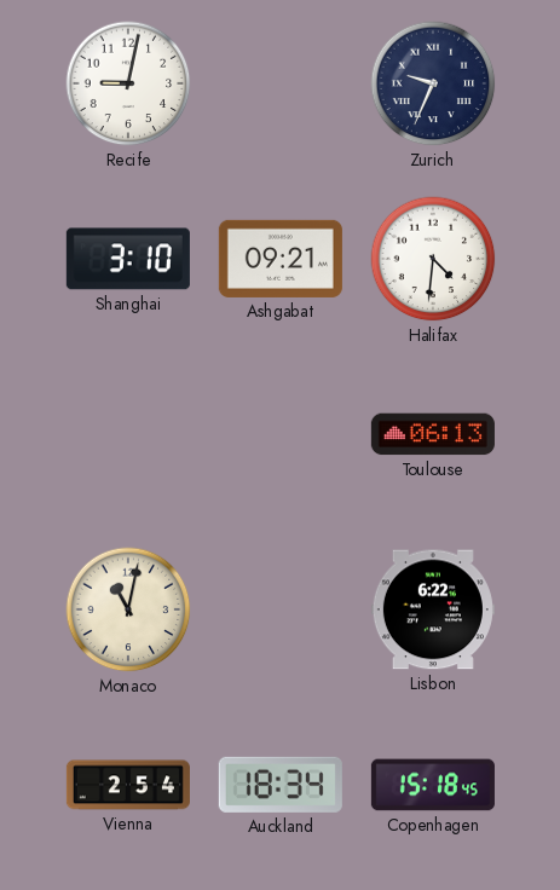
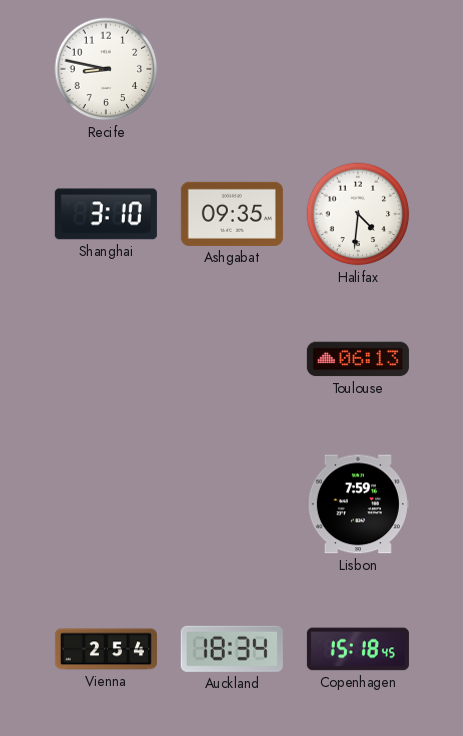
Recife: 9:02 -> 8:47 (106, 69)
Zurich: 9:34 -> none (433, 83)
Ashgabat: 09:21 -> 09:35 (232, 214)
Monaco: 11:02 -> none (128, 609)
Lisbon: 6:22 -> 7:59 (358, 504)
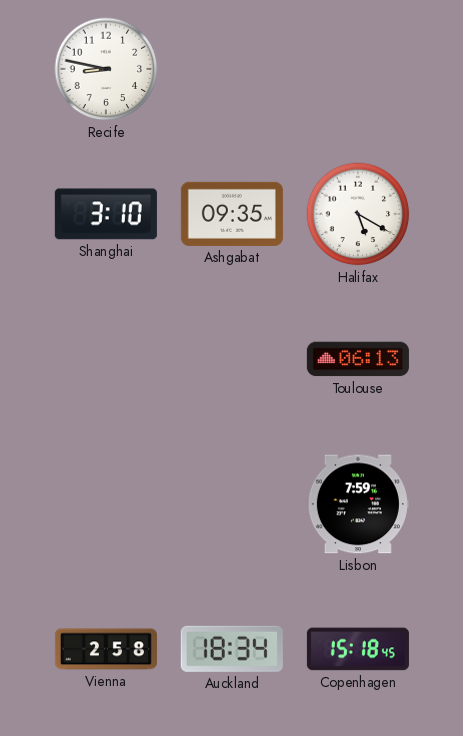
Halifax: 4:31 -> 5:20 (358, 214)
Vienna: 2:54 -> 2:58 (106, 649)
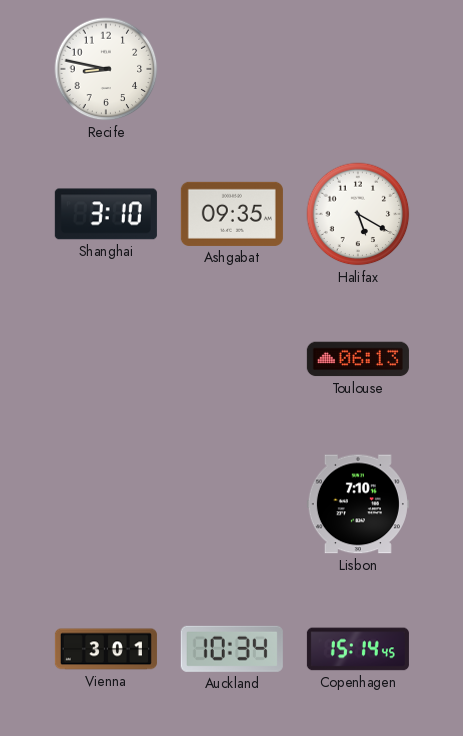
Lisbon: 7:59 -> 7:10 (358, 504)
Vienna: 2:58 -> 3:01 (106, 649)
Auckland: 18:34 -> 10:34 (232, 649)
Copenhagen: 15:18 -> 15:14 (358, 649)
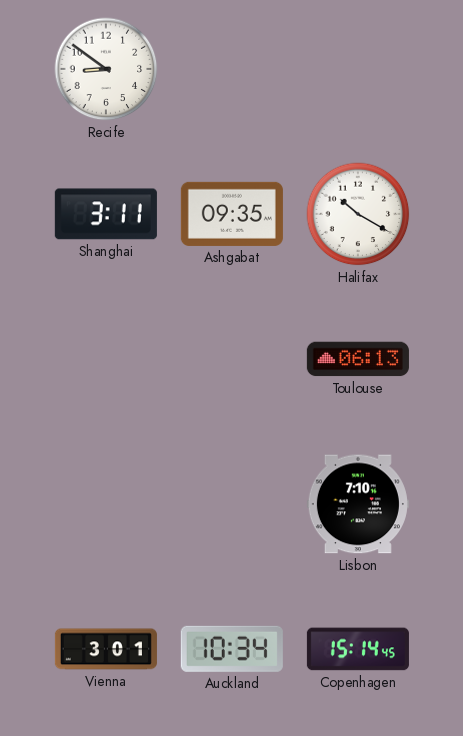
Recife: 8:47 -> 8:51 (106, 69)
Shanghai: 3:10 -> 3:11 (106, 214)
Halifax: 5:20 -> 10:20 (358, 214)
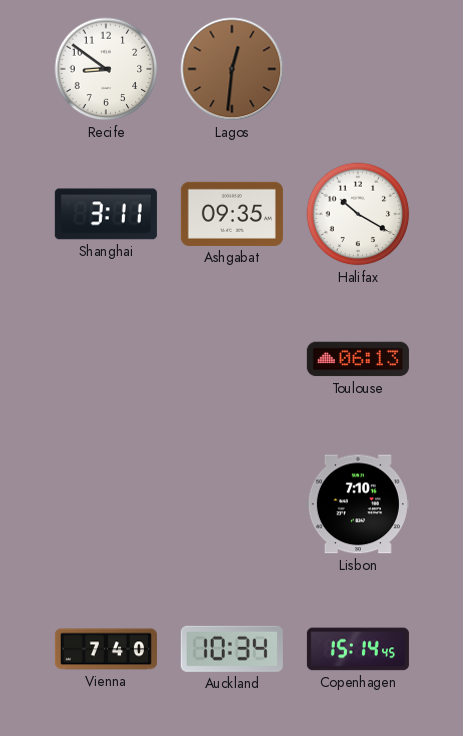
Lagos: none -> 12:31 (232, 69)
Vienna: 3:01 -> 7:40 (106, 649)
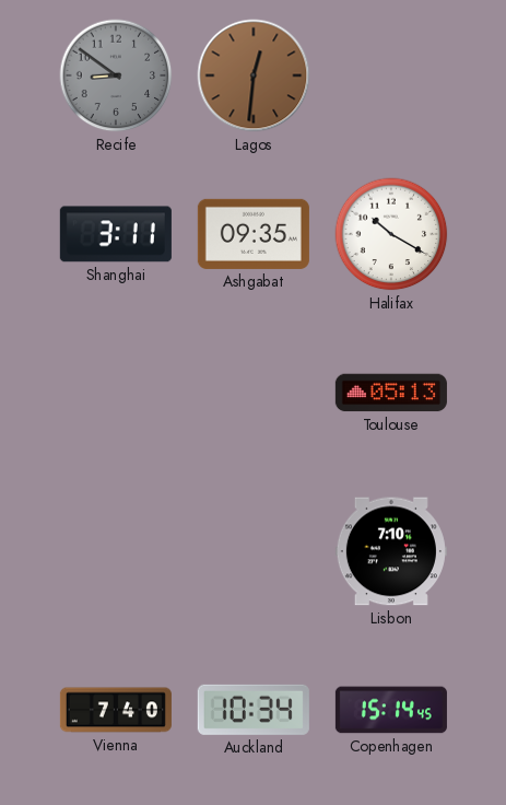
Recife dial: white -> grey (116, 75)
Toulouse: 06:13 -> 05:13 (391, 393)
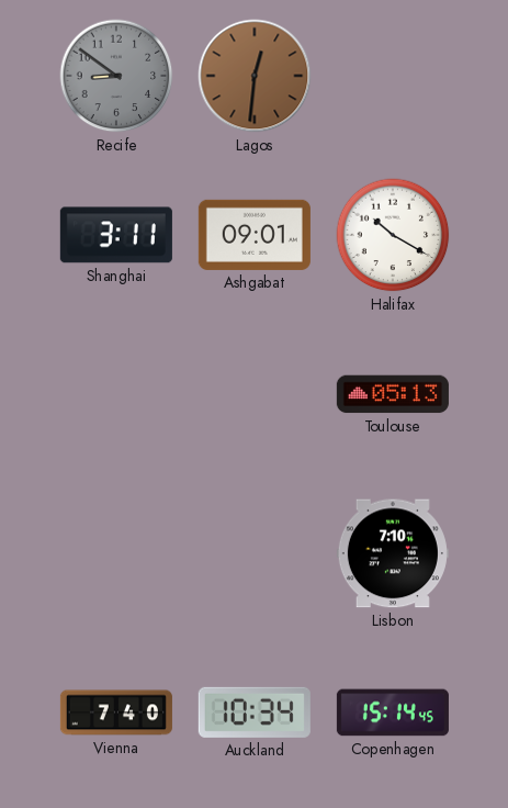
Ashgabat: 09:35 -> 09:01 (255, 235)
